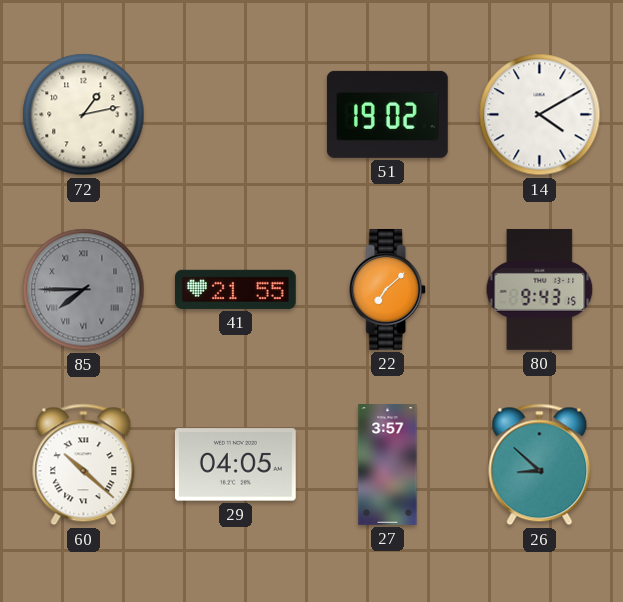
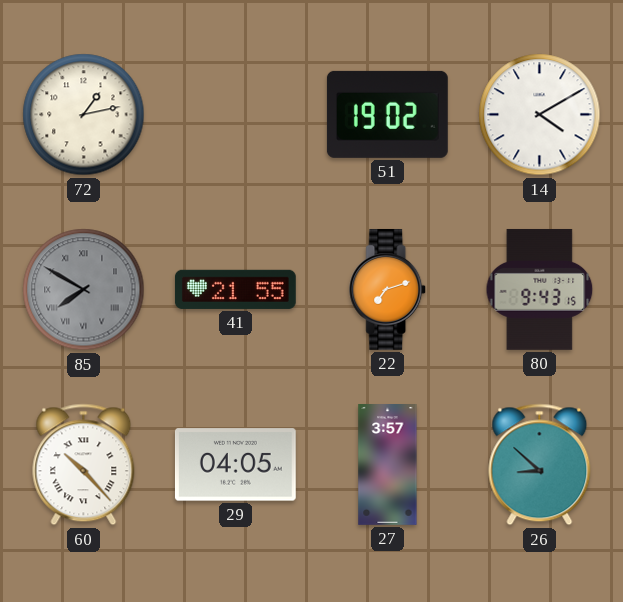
85: 7:45 -> 7:50 (84, 290)
22: 7:08 -> 7:12 (388, 290)
60: 10:22 -> 10:23 (84, 465)
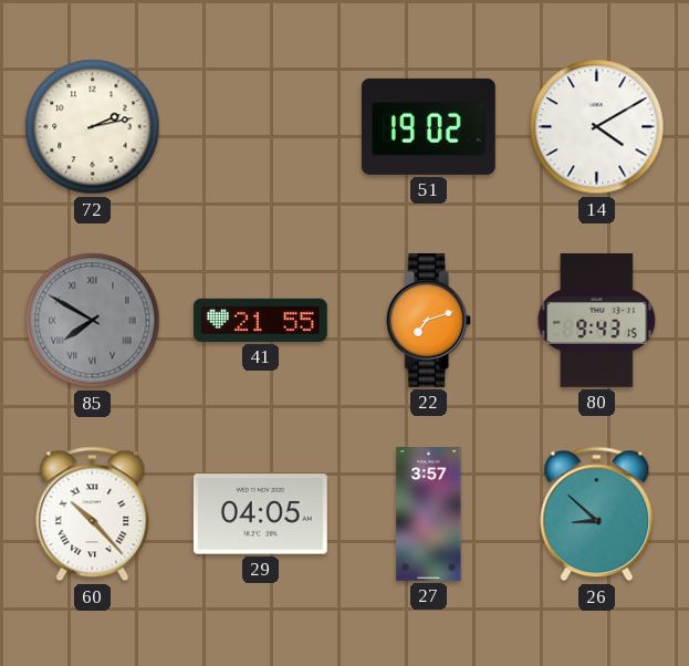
72: 1:13 -> 2:13 (93, 127)
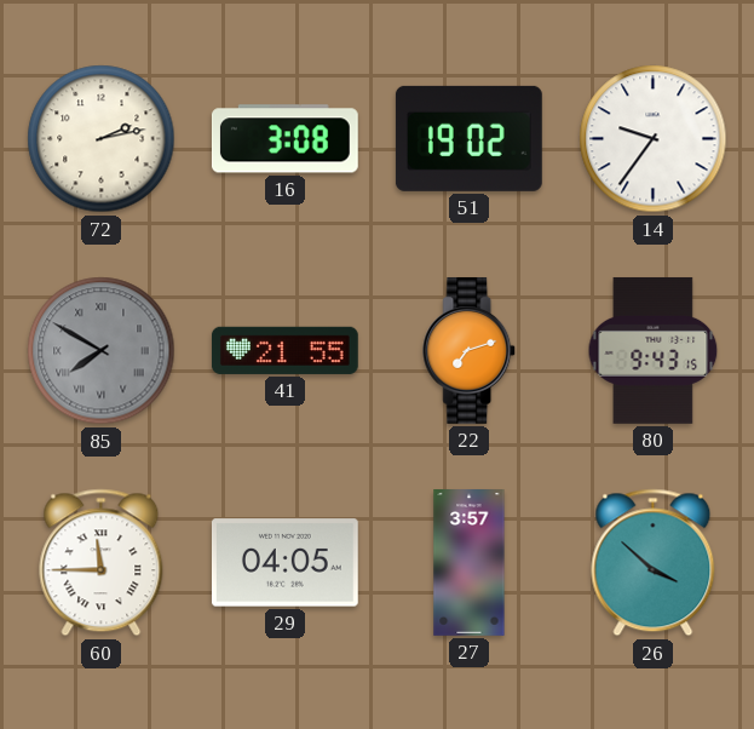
16: none -> 3:08 (284, 139)
14: 4:10 -> 9:36 (654, 139)
60: 10:23 -> 11:45 (102, 563)
26: 8:52 -> 3:52 (654, 563)
